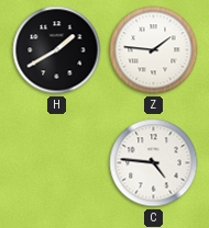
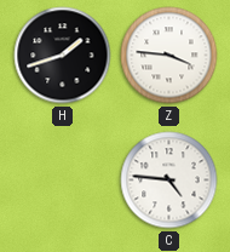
H: 1:40 -> 1:42 (63, 56)
Z: 1:46 -> 3:46 (169, 56)
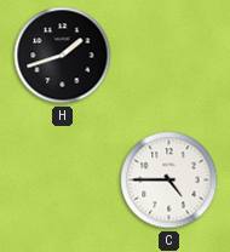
Z: 3:46 -> none (169, 56)
C: 4:46 -> 4:45 (169, 181)
